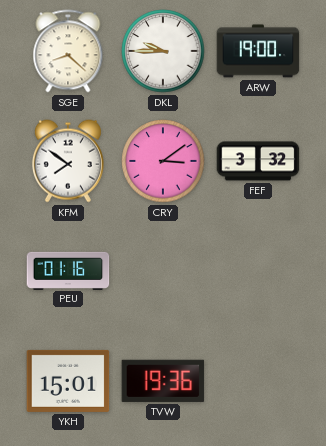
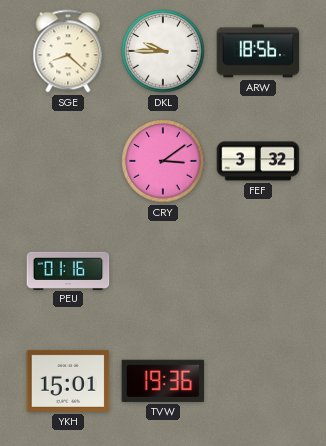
ARW: 19:00 -> 18:56 (258, 51)
KFM: 7:51 -> none (68, 161)
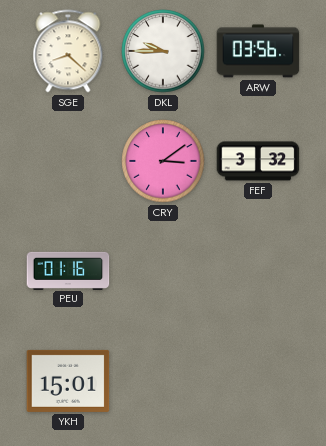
ARW: 18:56 -> 03:56 (258, 51)
TVW: 19:36 -> none (163, 381)
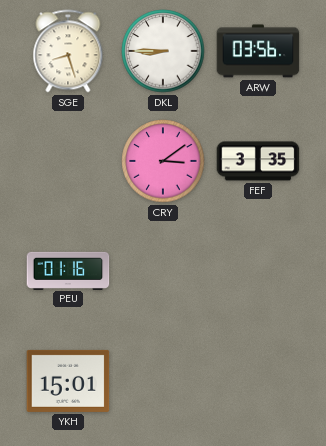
SGE: 8:22 -> 8:27 (68, 51)
DKL: 9:45 -> 8:45 (163, 51)
FEF: 3:32 -> 3:35 (258, 161)
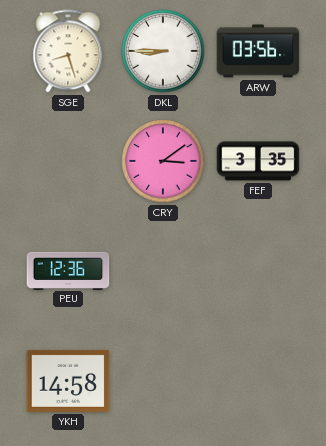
PEU: 01:16 -> 12:36 (68, 270)
YKH: 15:01 -> 14:58 (68, 381)
